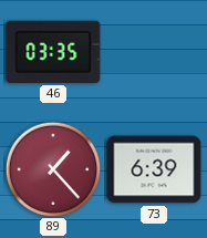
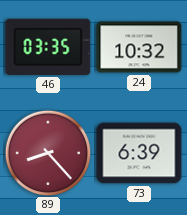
24: none -> 10:32 (139, 47)
89: 1:23 -> 8:23 (48, 153)
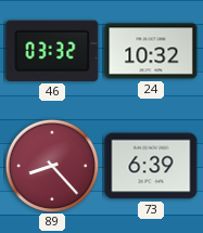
46: 03:35 -> 03:32 (52, 51)
